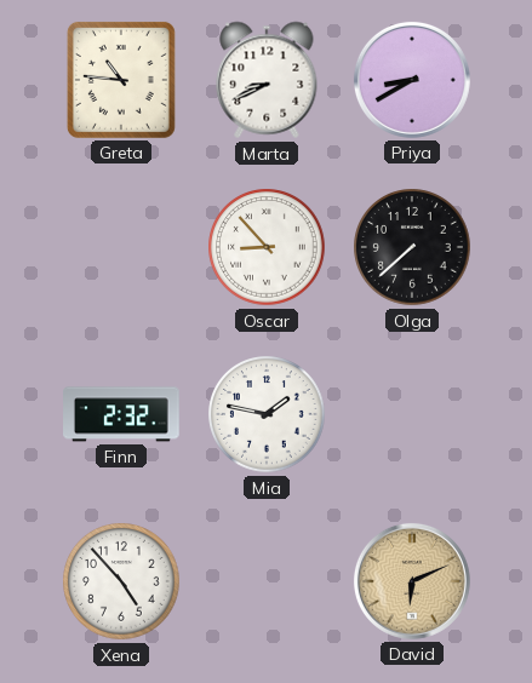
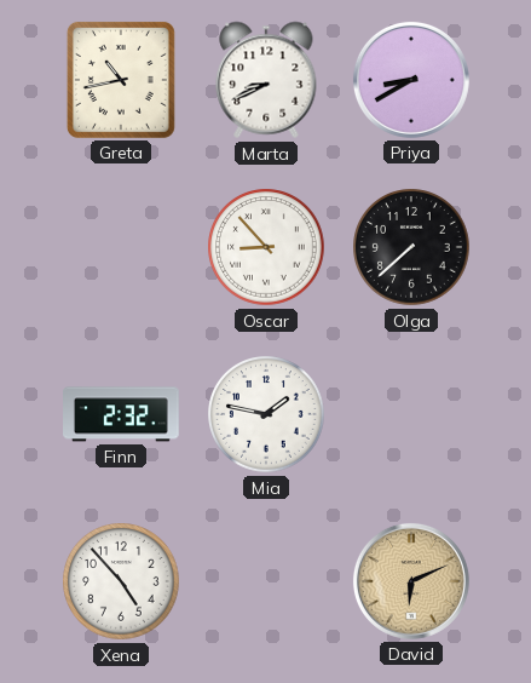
Greta: 10:46 -> 10:43 (121, 80)
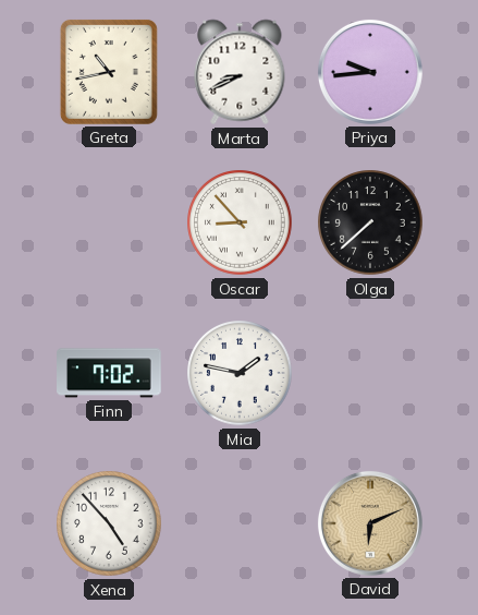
Priya: 8:40 -> 9:44 (370, 72)
Finn: 2:32 -> 7:02 (110, 373)
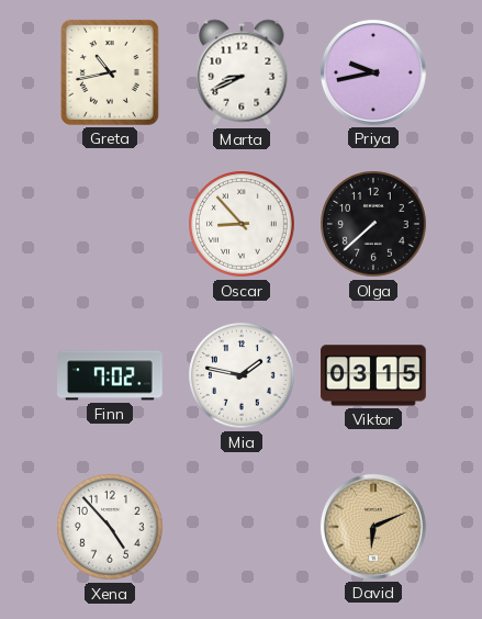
Priya: 9:44 -> 9:43 (373, 72)
Viktor: none -> 03:15 (374, 375)
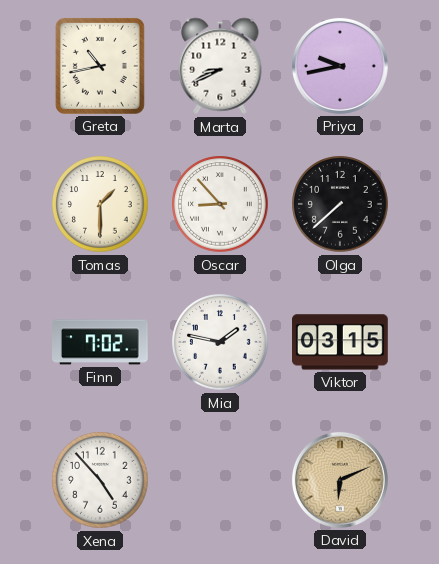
Tomas: none -> 1:30 (100, 204)
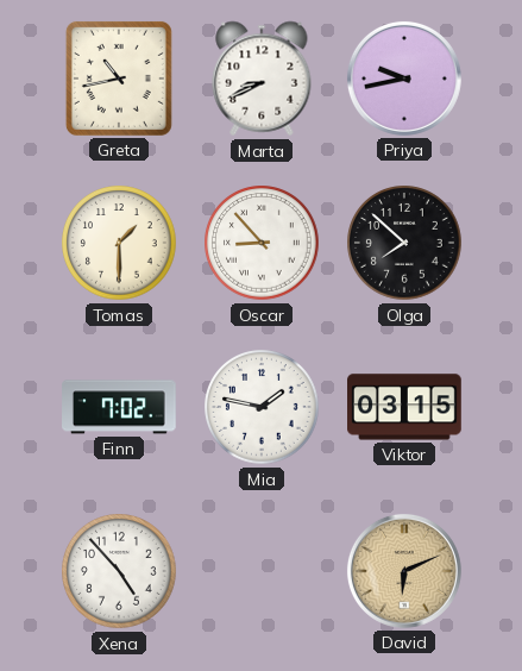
Olga: 7:38 -> 7:52 (404, 243)
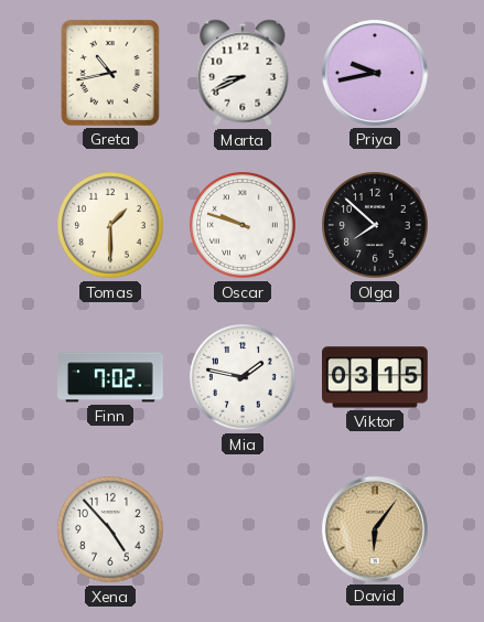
Oscar: 8:53 -> 9:48 (243, 225)
David: 6:11 -> 6:06 (375, 529)
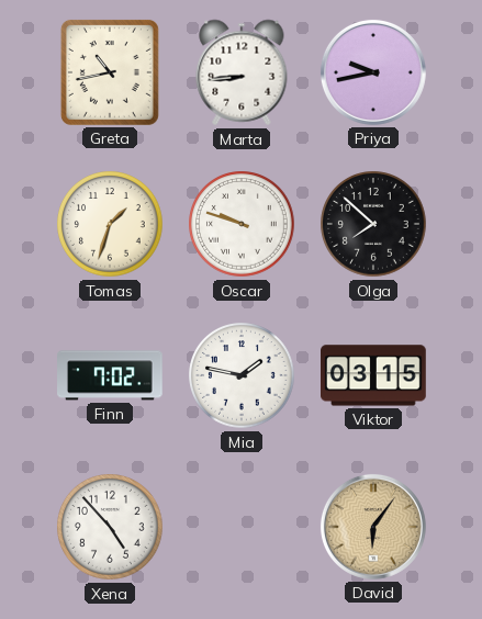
Marta: 8:41 -> 8:44 (242, 72)
Tomas: 1:30 -> 1:33 (110, 224)
